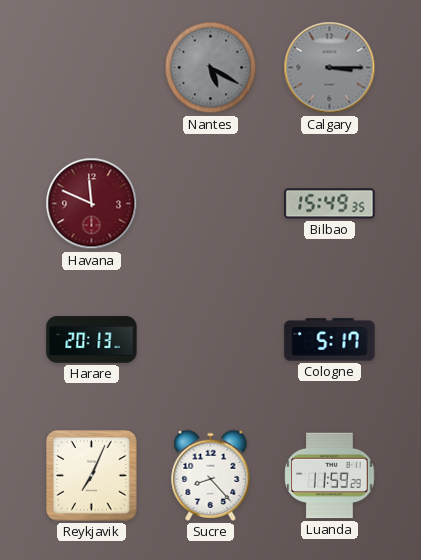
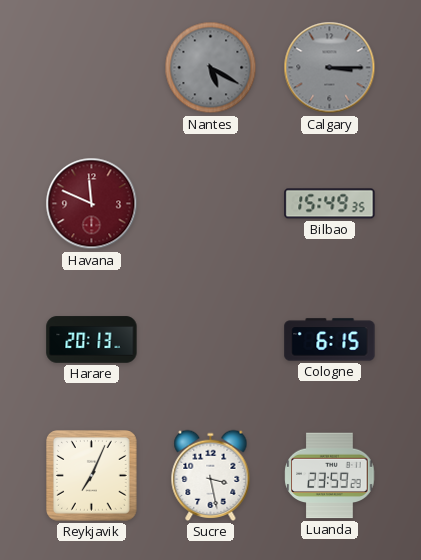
Cologne: 5:17 -> 6:15 (330, 340)
Sucre: 8:23 -> 3:28 (211, 475)
Luanda: 11:59 -> 23:59 (330, 476)
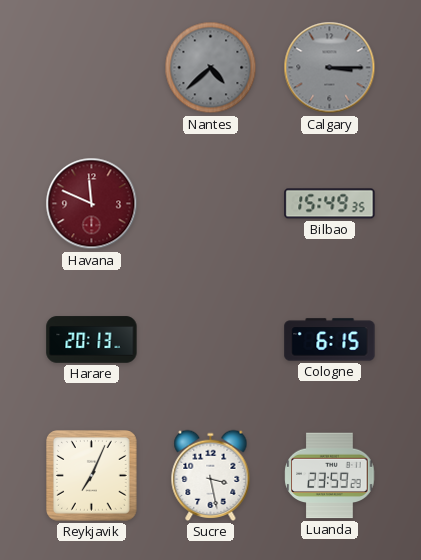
Nantes: 5:20 -> 4:38 (211, 68)
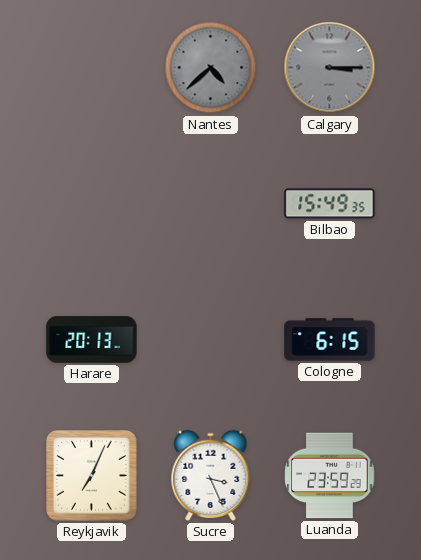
Havana: 11:49 -> none (92, 204)
Sucre: 3:28 -> 3:26 (211, 475)
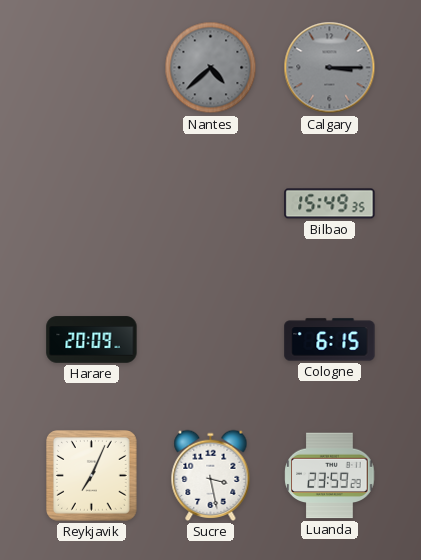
Harare: 20:13 -> 20:09 (92, 340)
Sucre: 3:26 -> 3:28 (211, 475)
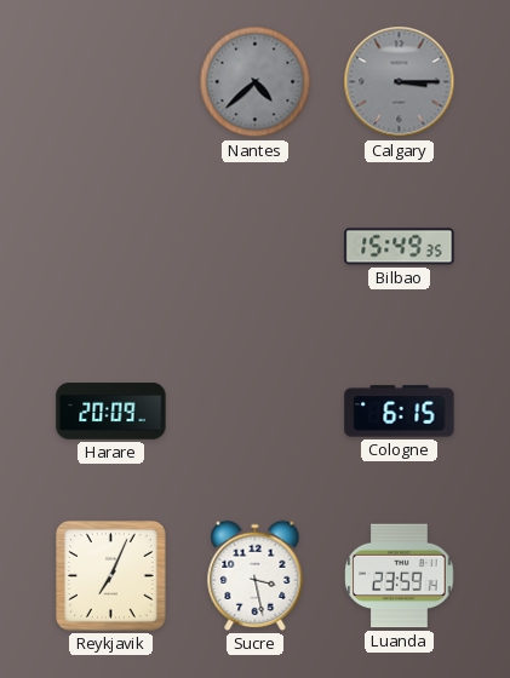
Luanda: 23:59:29 -> 23:59:14 (400, 576)
